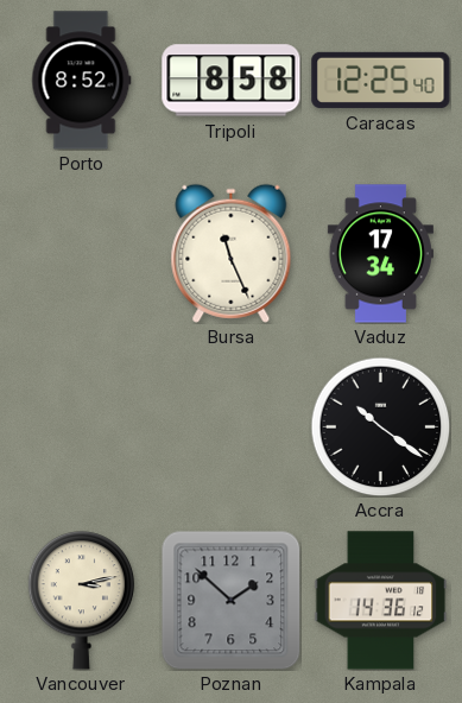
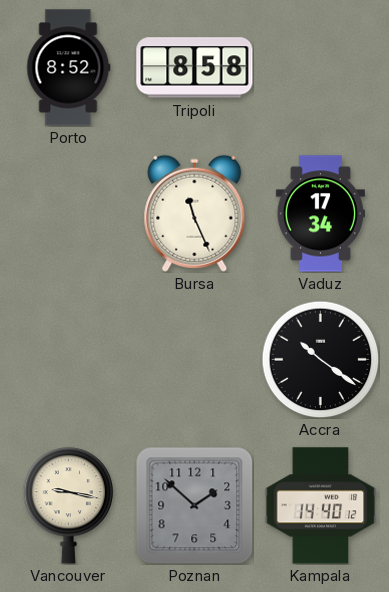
Caracas: 12:25 -> none (381, 80)
Vancouver: 3:13 -> 9:17 (69, 506)
Kampala: 14:36 -> 14:40 (321, 506)
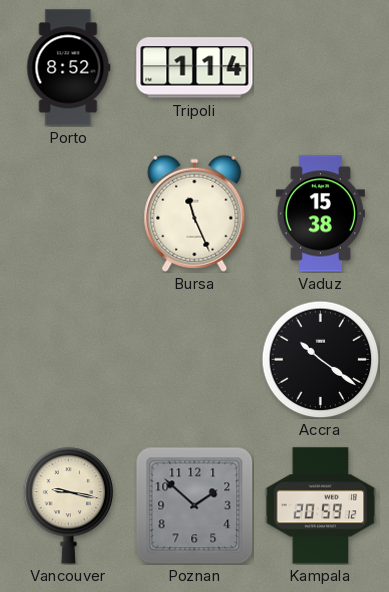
Tripoli: 8:58 -> 1:14 (195, 68)
Vaduz: 17:34 -> 15:38 (320, 214)
Kampala: 14:40 -> 20:59 (321, 506)
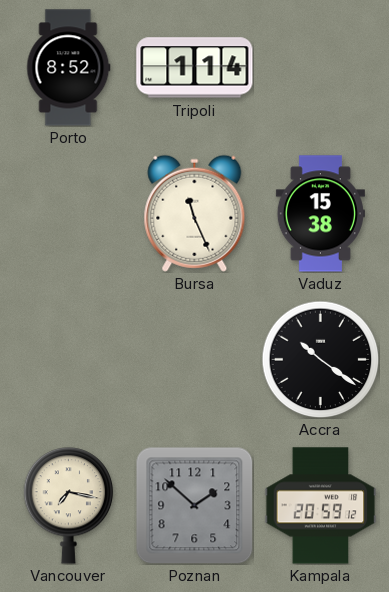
Vancouver: 9:17 -> 7:17 (69, 506)
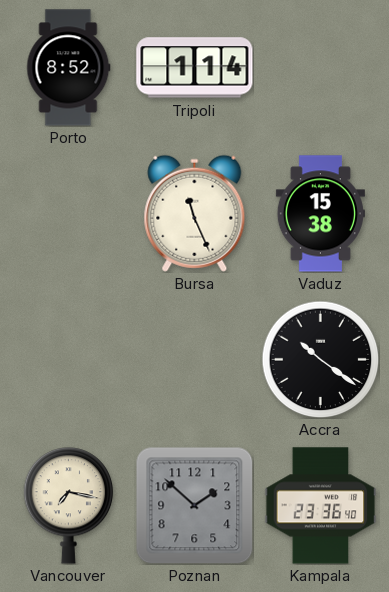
Kampala: 20:59 -> 23:36 (321, 506)
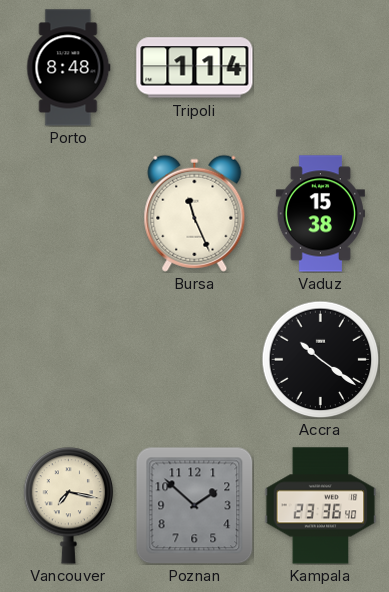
Porto: 8:52 -> 8:48 (69, 68)
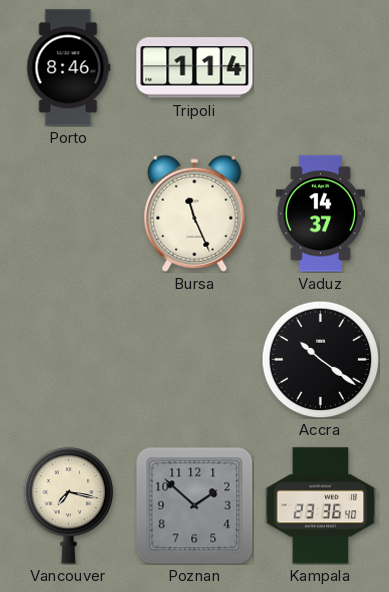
Porto: 8:48 -> 8:46 (69, 68)
Vaduz: 15:38 -> 14:37 (320, 214)
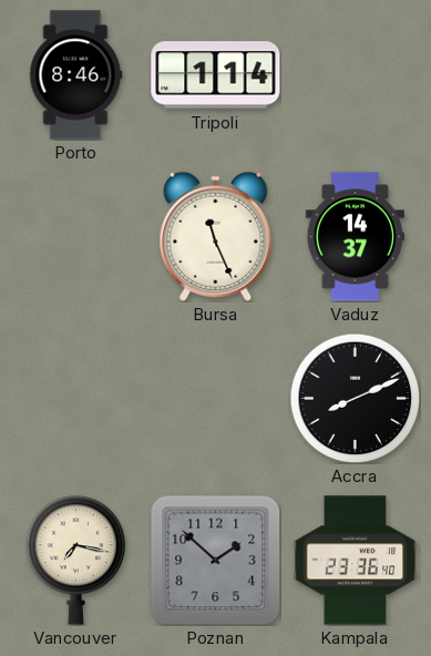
Accra: 10:21 -> 8:11 (355, 398)
